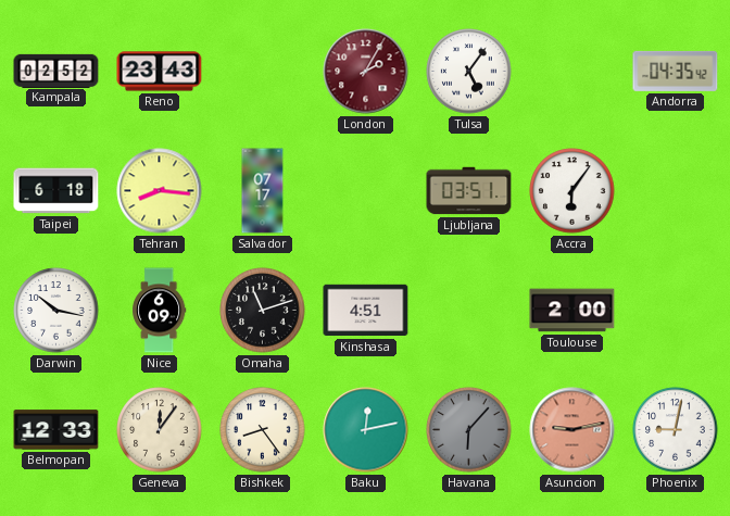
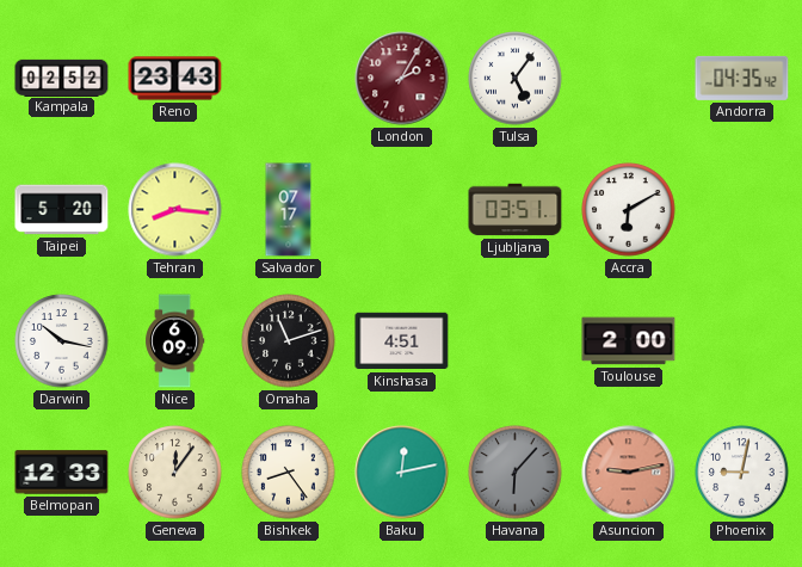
Taipei: 6:18 -> 5:20 (62, 210)
Accra: 6:06 -> 6:10 (629, 210)
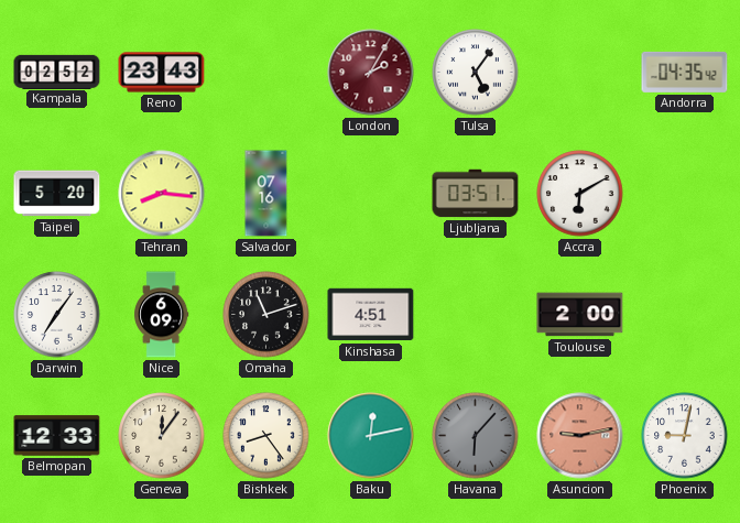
Salvador: 07:17 -> 07:16 (266, 194)
Darwin: 10:17 -> 7:06 (57, 315)
